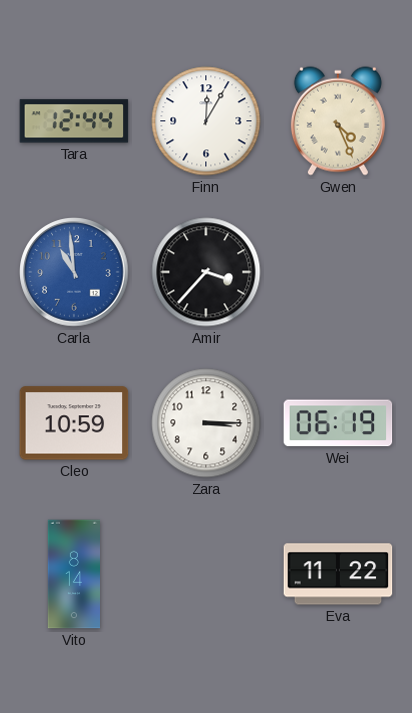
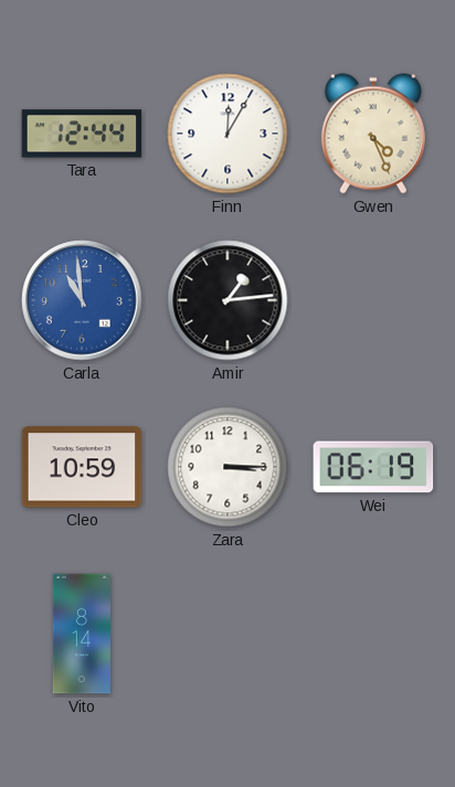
Amir: 3:37 -> 1:14 (227, 300)
Eva: 11:22 -> none (338, 574)
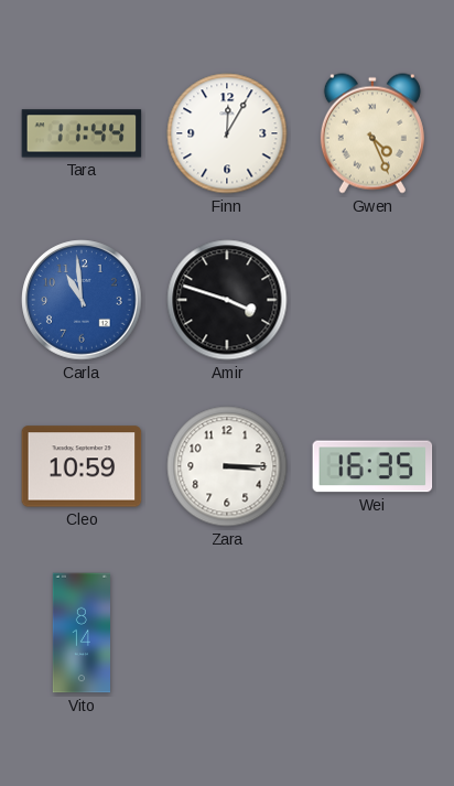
Tara: 12:44 -> 11:44 (82, 133)
Amir: 1:14 -> 3:48 (227, 300)
Wei: 06:19 -> 16:35 (372, 466)
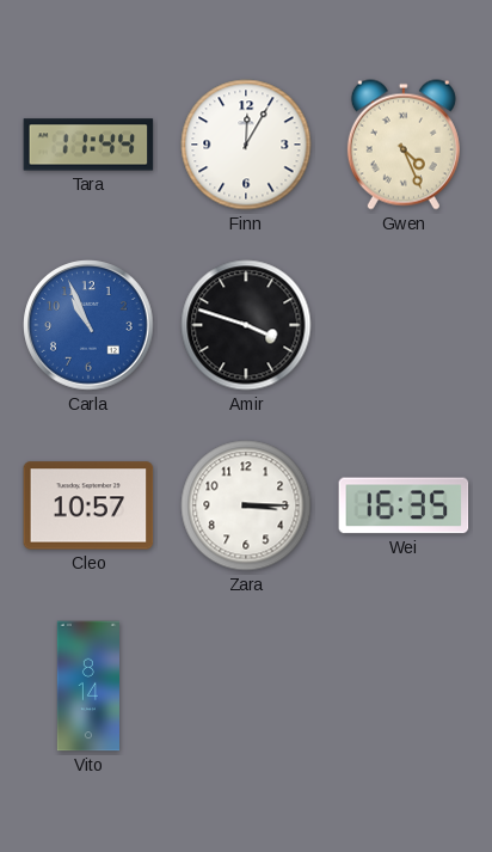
Carla: 10:59 -> 10:56 (88, 325)
Cleo: 10:59 -> 10:57 (88, 505)
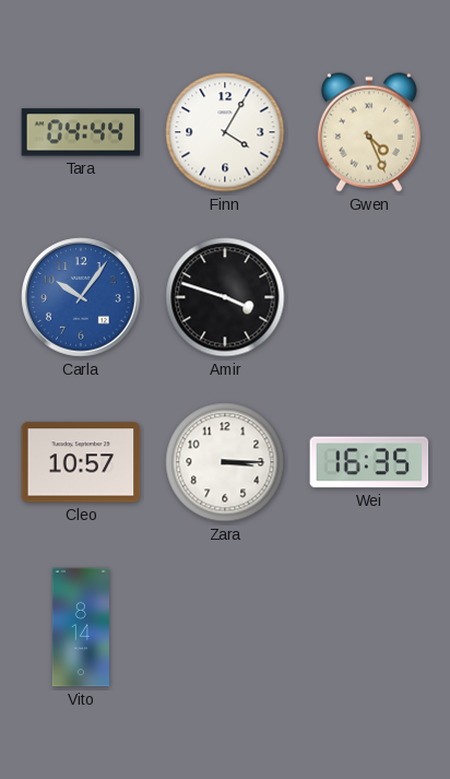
Tara: 11:44 -> 04:44 (81, 132)
Finn: 12:05 -> 4:05 (225, 132)
Carla: 10:56 -> 10:06 (81, 297)
